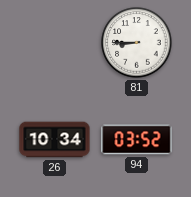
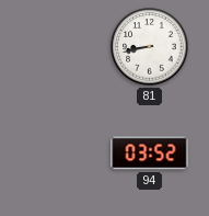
81: 8:45 -> 8:43 (150, 47)
26: 10:34 -> none (55, 140)
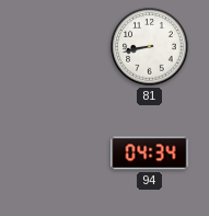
94: 03:52 -> 04:34 (150, 154)
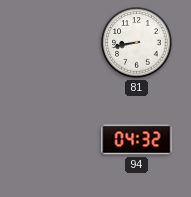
94: 04:34 -> 04:32 (137, 140)
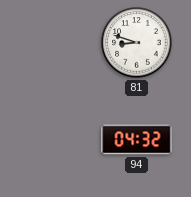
81: 8:43 -> 8:48 (137, 43)
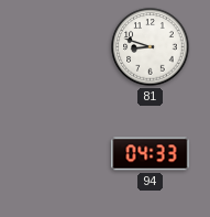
94: 04:32 -> 04:33 (151, 154)
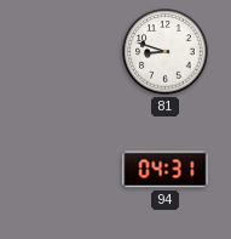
94: 04:33 -> 04:31 (166, 170)
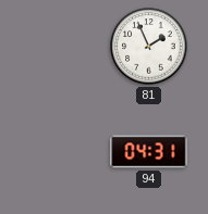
81: 8:48 -> 1:56 (149, 47)
